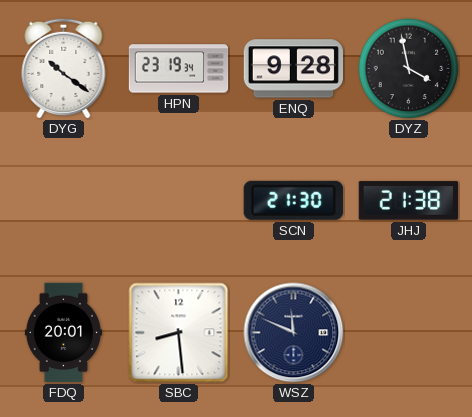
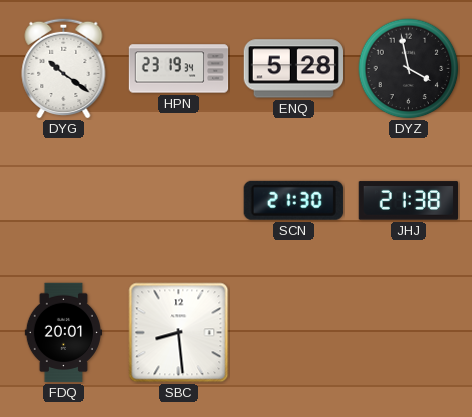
ENQ: 9:28 -> 5:28 (293, 69)
WSZ: 11:49 -> none (294, 333)
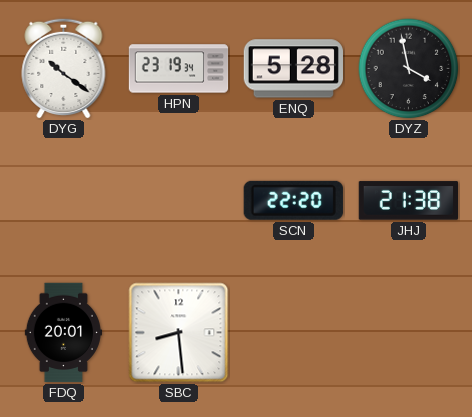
SCN: 21:30 -> 22:20 (293, 200)
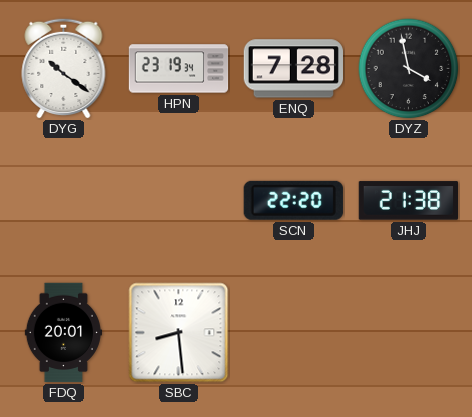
ENQ: 5:28 -> 7:28 (293, 69)
